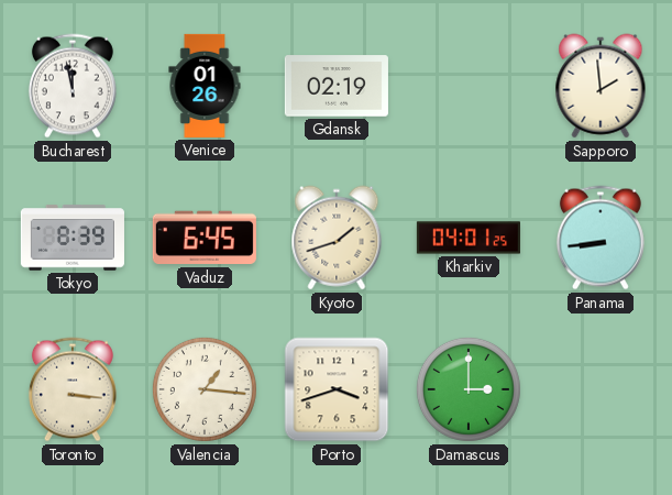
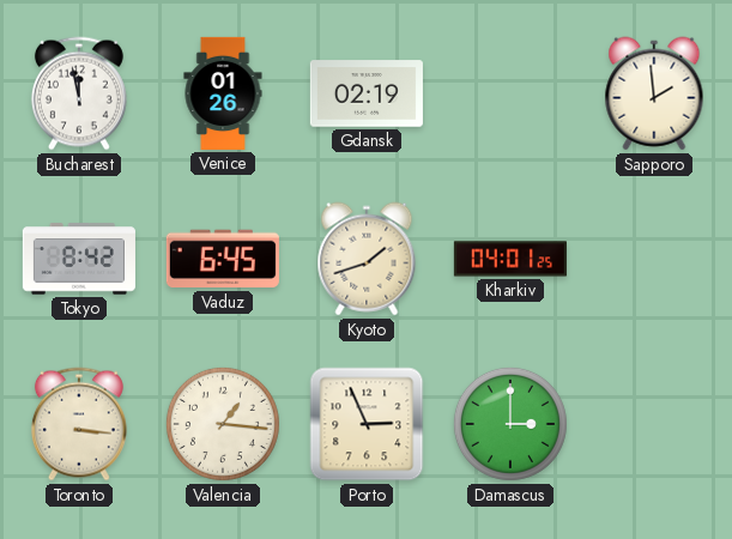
Tokyo: 8:39 -> 8:42 (79, 259)
Panama: 8:44 -> none (601, 238)
Porto: 3:42 -> 2:56 (367, 424)
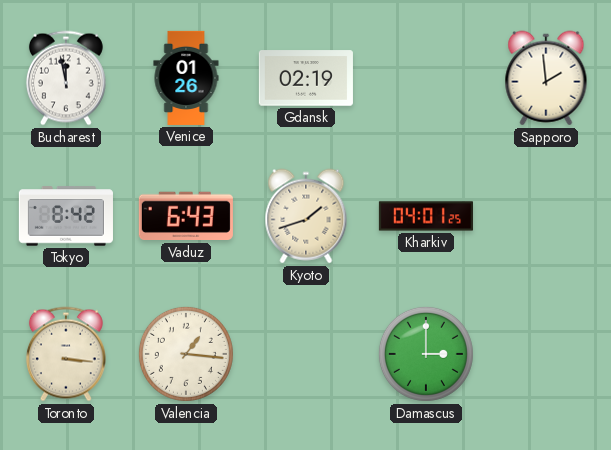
Vaduz: 6:45 -> 6:43 (186, 216)
Porto: 2:56 -> none (367, 424)
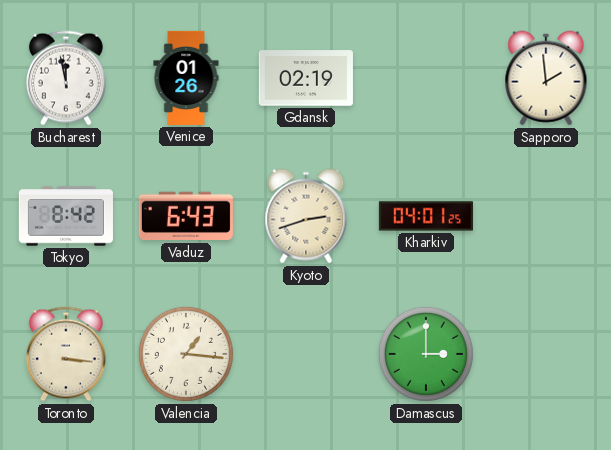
Kyoto: 1:42 -> 2:42 (306, 216)
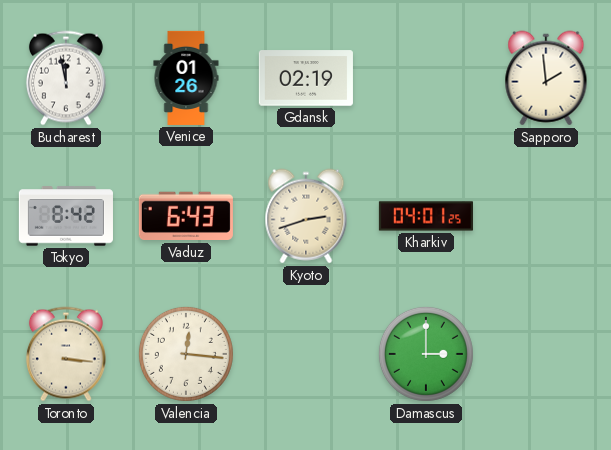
Valencia: 1:16 -> 12:16 (186, 354)
